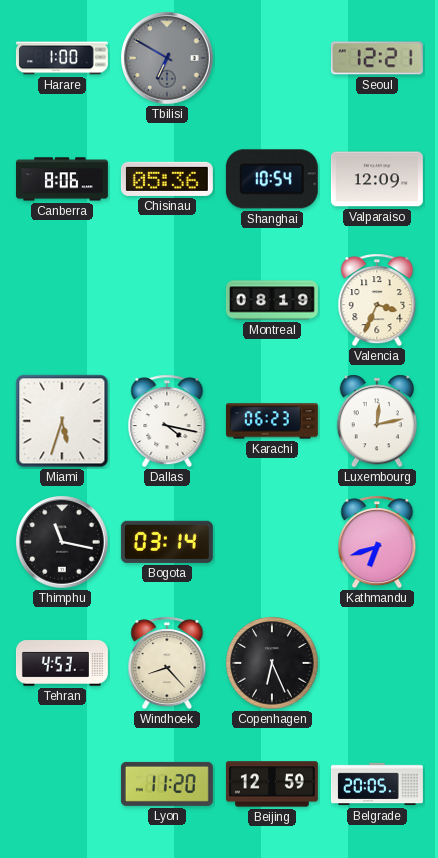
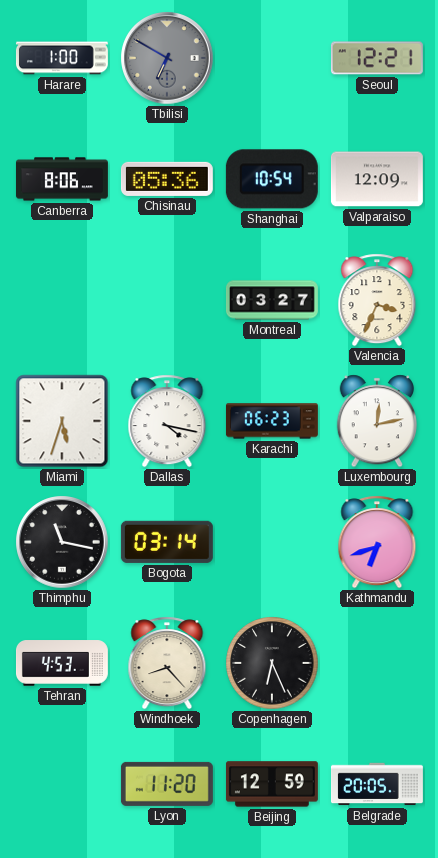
Montreal: 08:19 -> 03:27 (272, 300)
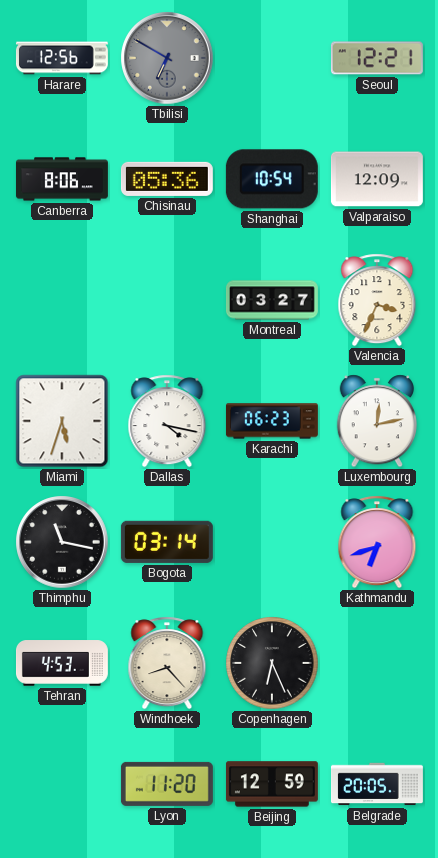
Harare: 1:00 -> 12:56 (62, 58)
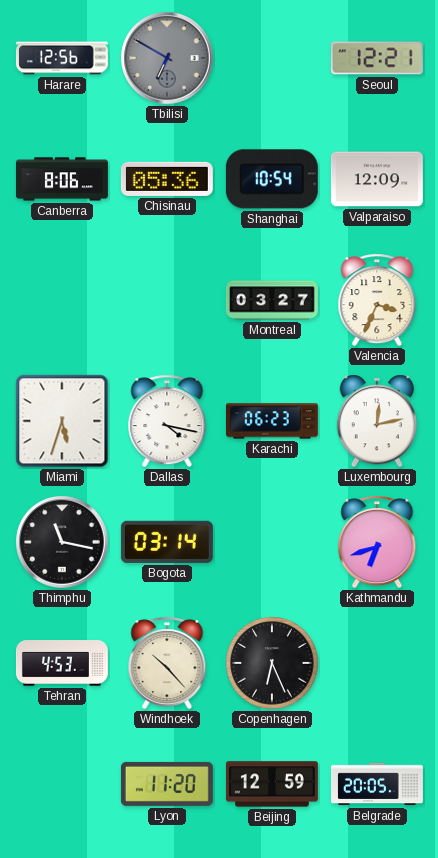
Windhoek: 8:23 -> 10:23 (167, 663)
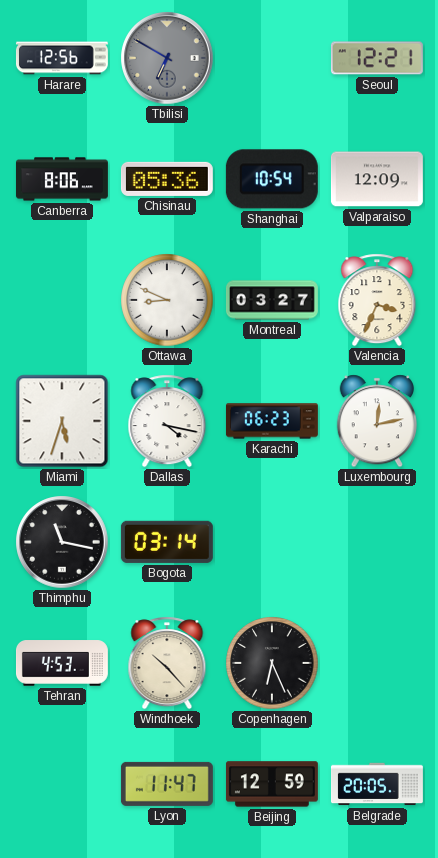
Ottawa: none -> 8:49 (167, 300)
Kathmandu: 6:42 -> none (377, 542)
Lyon: 11:20 -> 11:47 (167, 784)
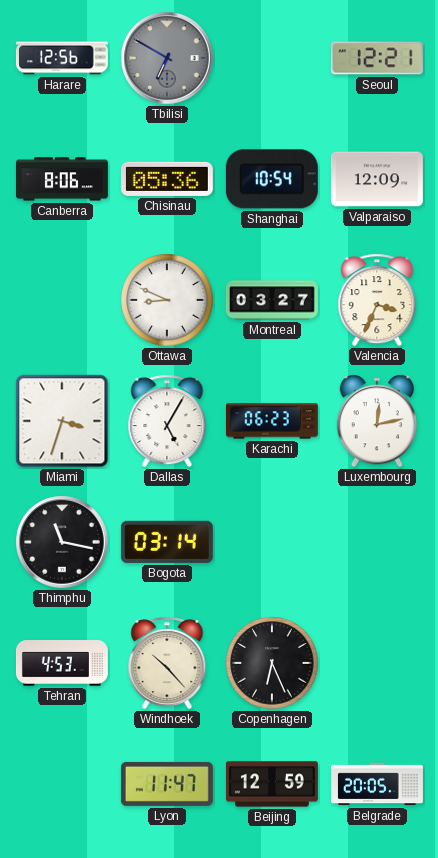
Miami: 5:33 -> 3:33 (62, 421)
Dallas: 4:17 -> 5:05 (167, 421)
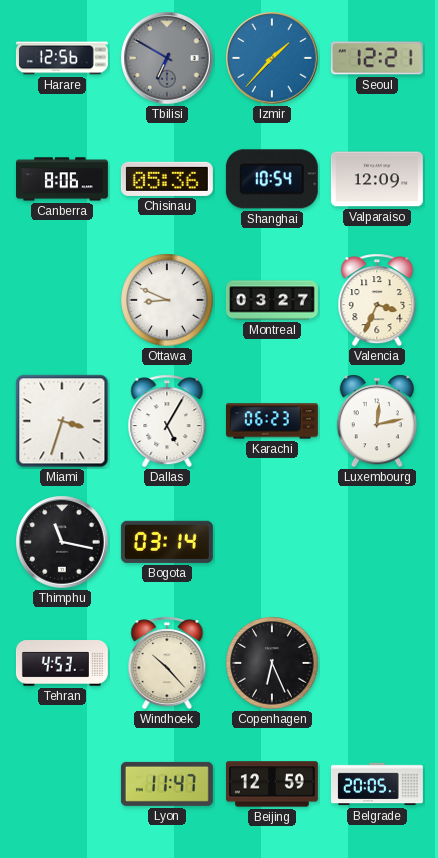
Izmir: none -> 1:37 (272, 58)
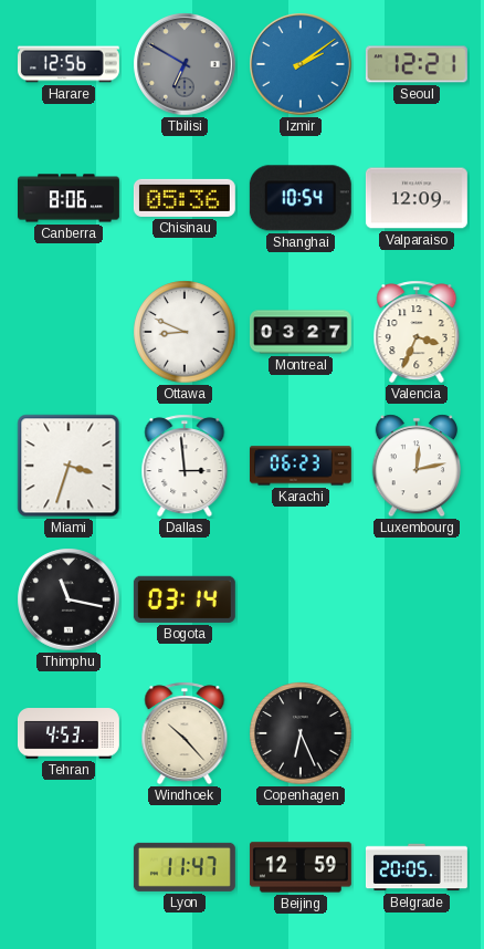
Izmir: 1:37 -> 2:09 (301, 64)
Dallas: 5:05 -> 2:59 (185, 466)
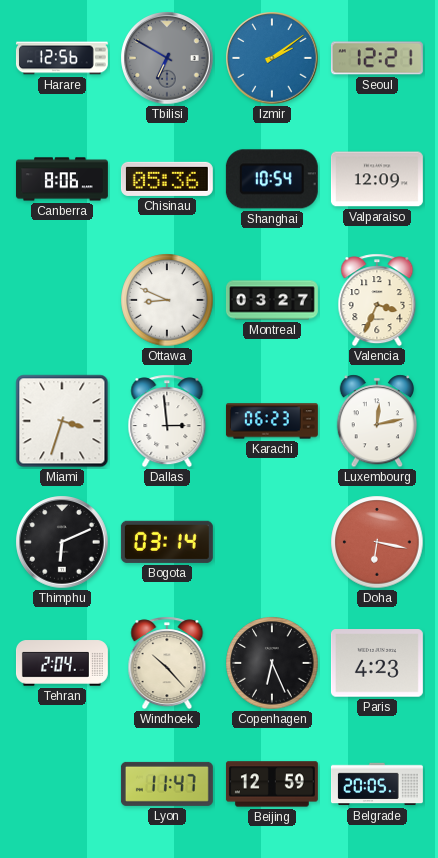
Thimphu: 11:17 -> 6:11 (62, 542)
Doha: none -> 6:17 (377, 542)
Tehran: 4:53 -> 2:04 (62, 663)
Paris: none -> 4:23 (377, 663)
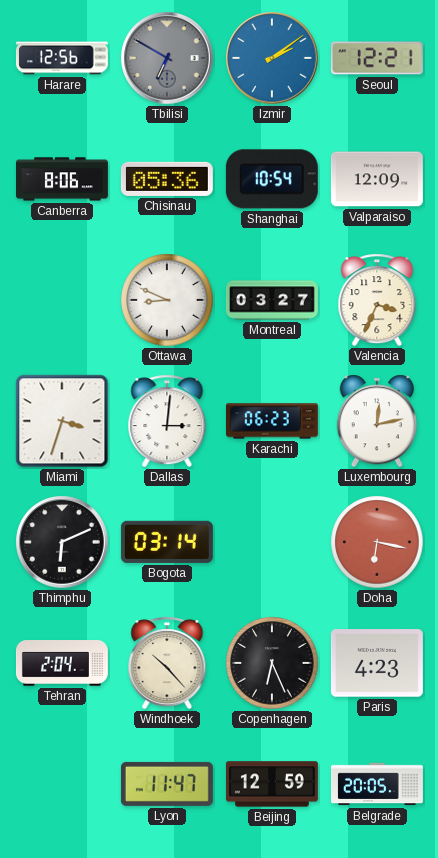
Dallas: 2:59 -> 3:01 (167, 421)
